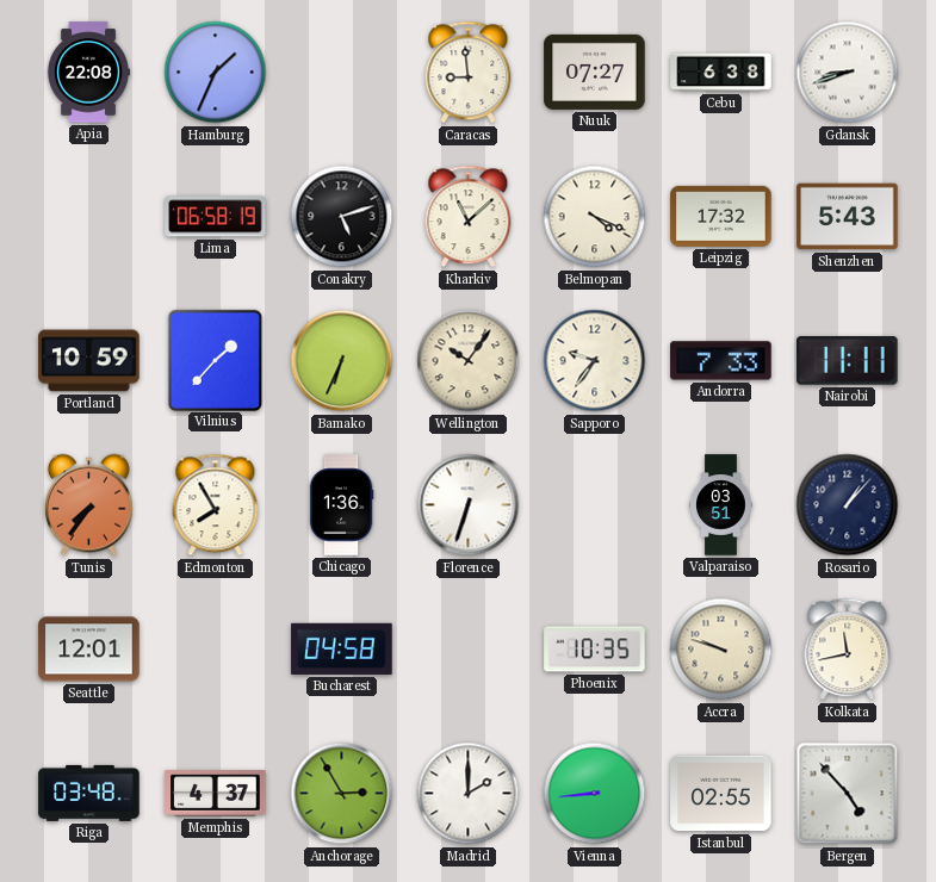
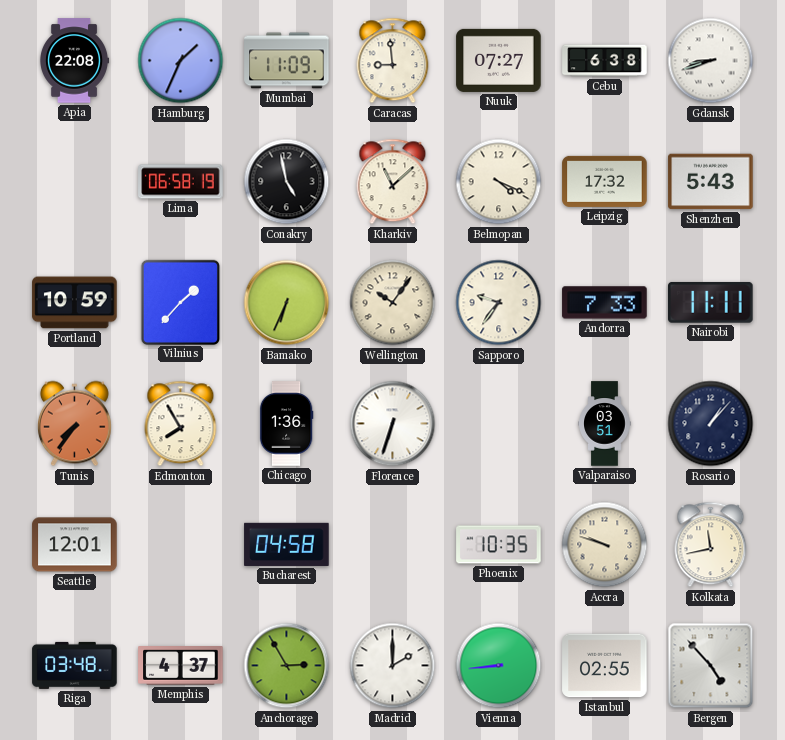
Mumbai: none -> 11:09 (287, 61)
Conakry: 5:12 -> 4:58 (287, 182)
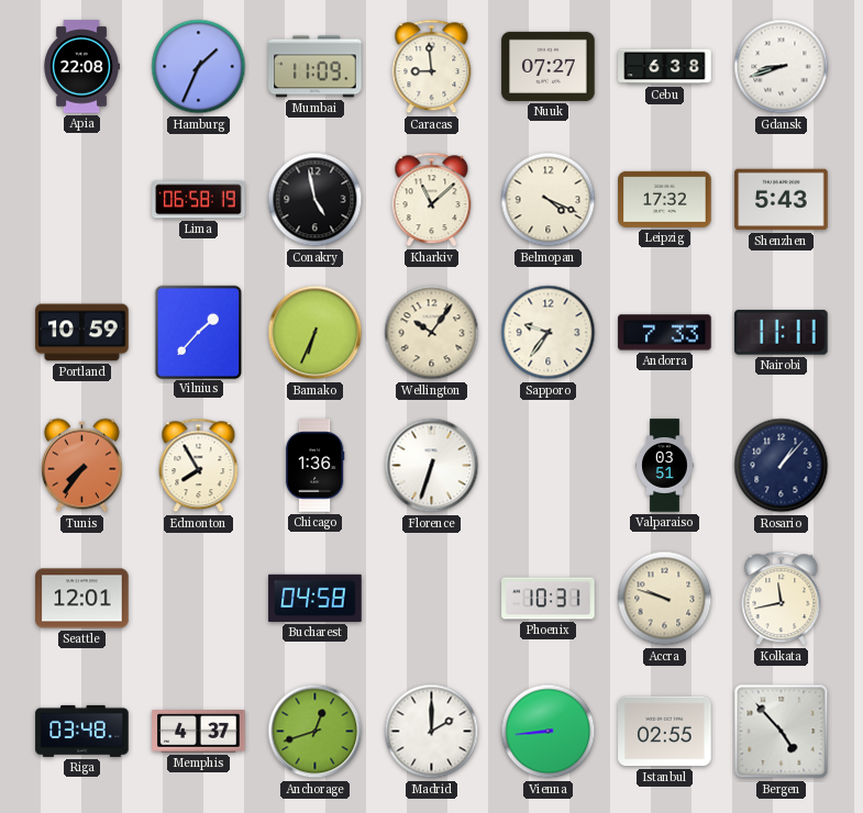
Phoenix: 10:35 -> 10:31 (549, 599)
Anchorage: 2:55 -> 12:42 (316, 732)
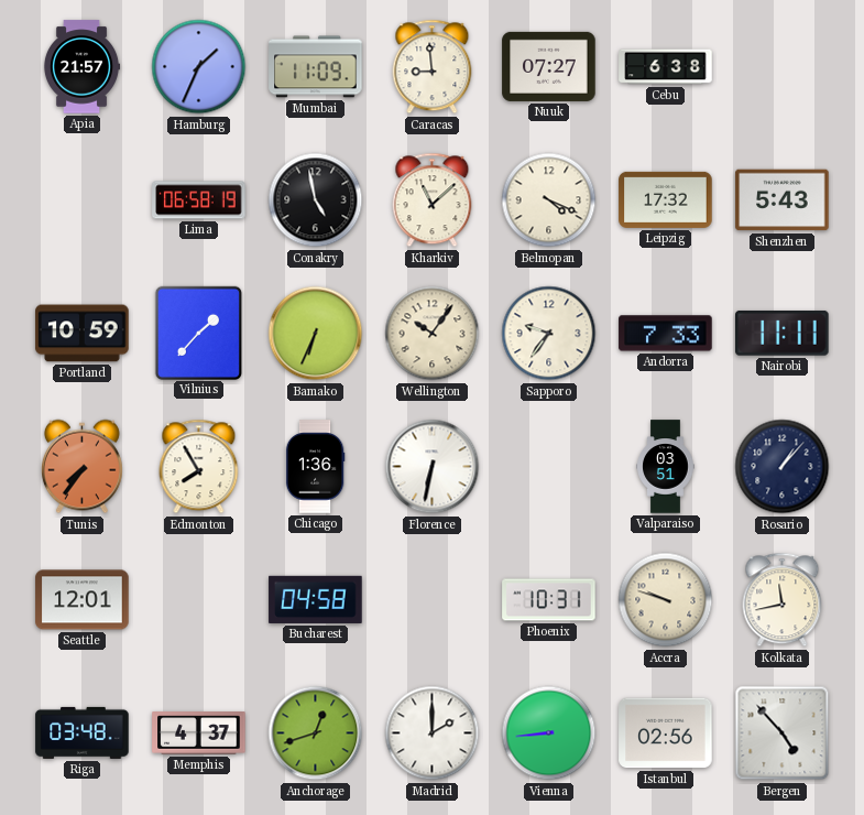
Apia: 22:08 -> 21:57 (81, 67)
Gdansk: 8:42 -> none (782, 67)
Florence: 6:33 -> 6:32 (433, 467)
Istanbul: 02:55 -> 02:56 (666, 733)
